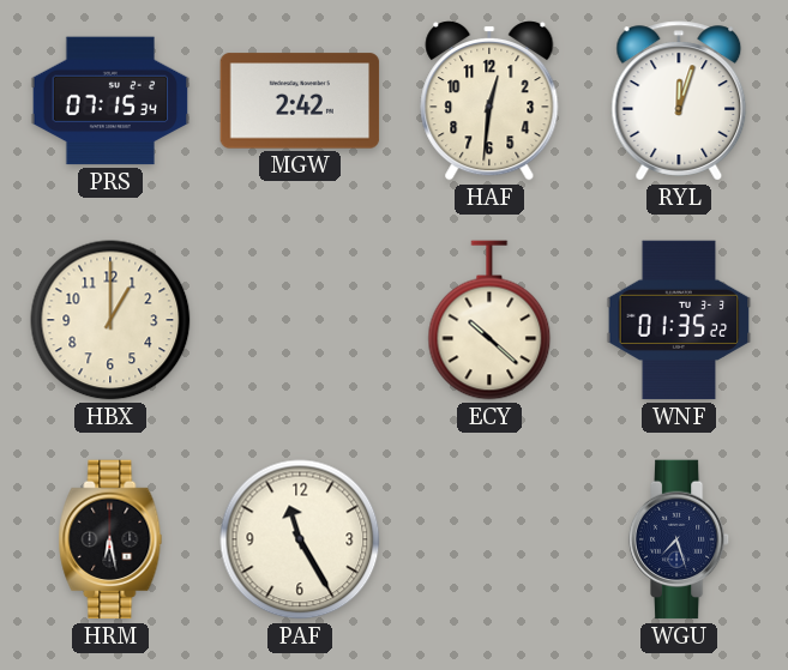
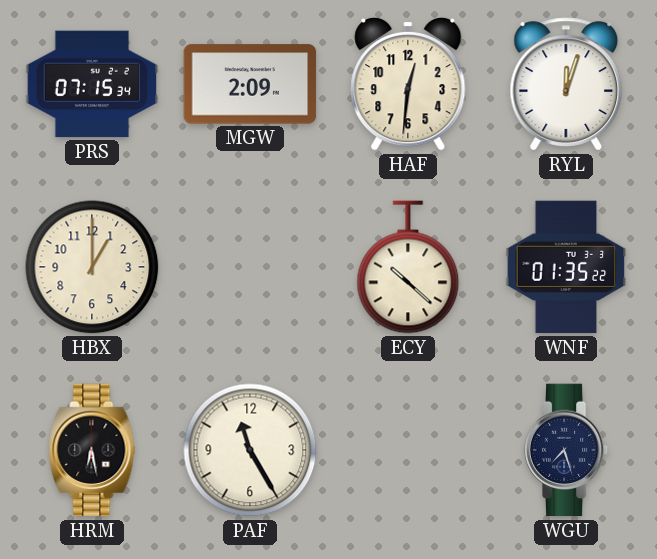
MGW: 2:42 -> 2:09 (250, 84)
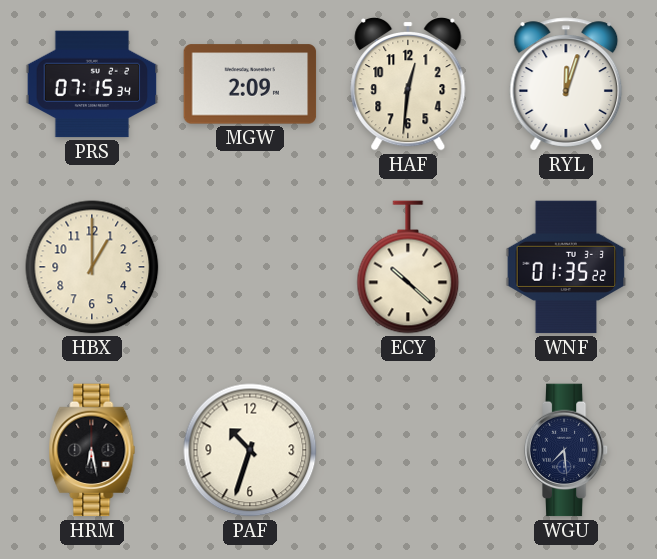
PAF: 11:25 -> 10:33 (250, 450)
WGU: 7:27 -> 7:29 (566, 450)
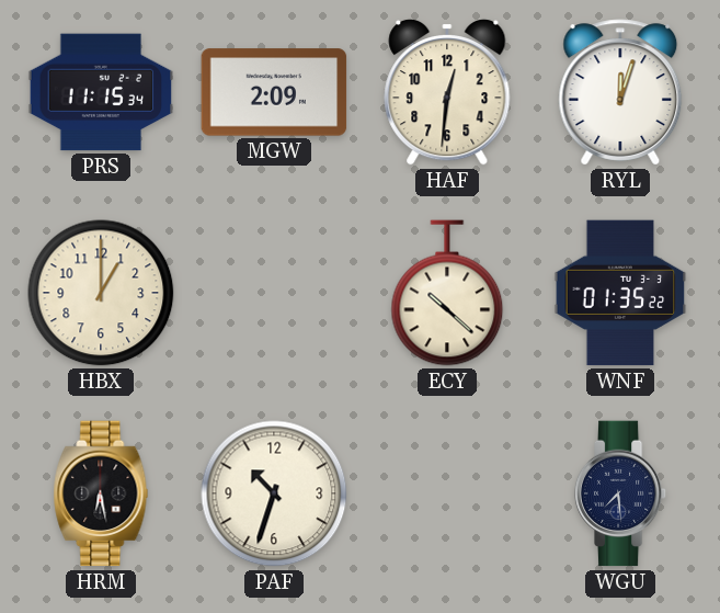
PRS: 07:15 -> 11:15 (101, 92)
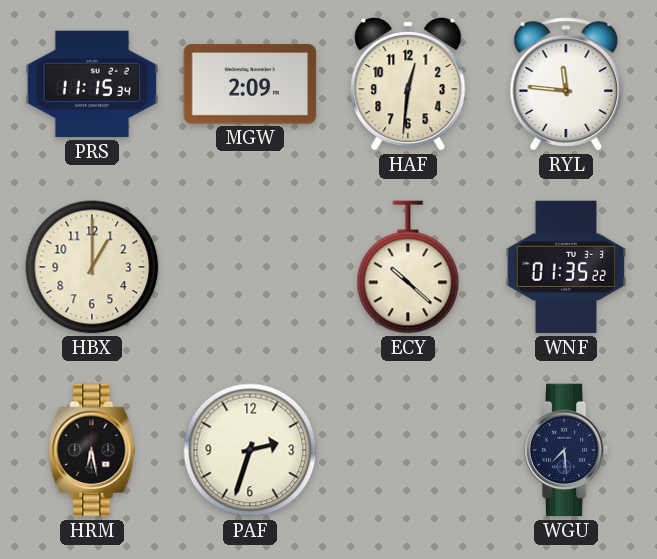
RYL: 12:03 -> 11:46 (566, 84)
PAF: 10:33 -> 2:33 (250, 450)
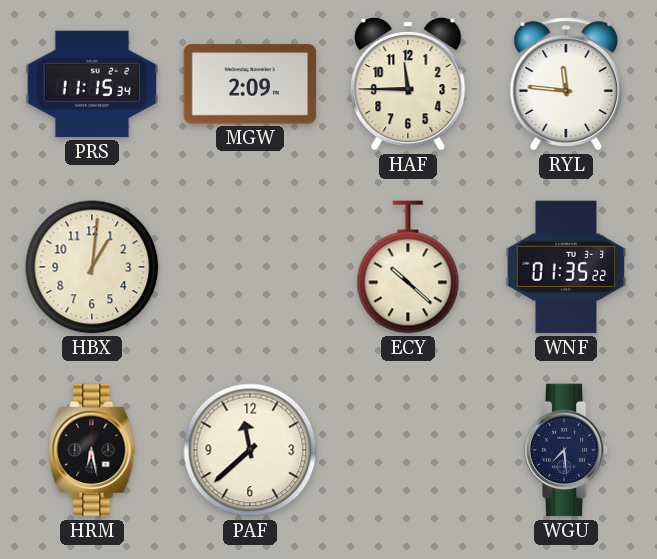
HAF: 12:31 -> 11:45 (408, 84)
HBX: 1:00 -> 1:01 (92, 267)
PAF: 2:33 -> 11:38 (250, 450)
